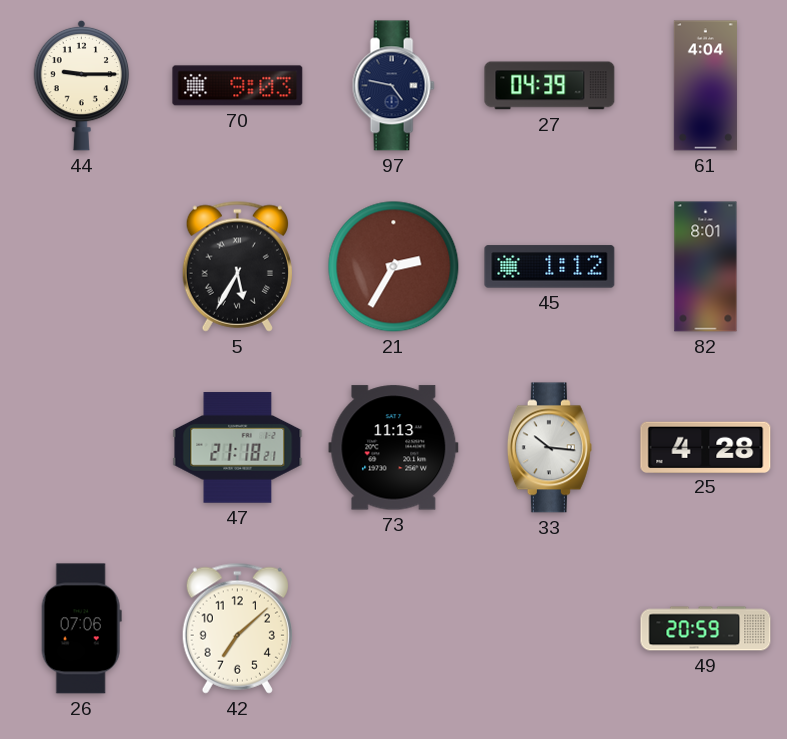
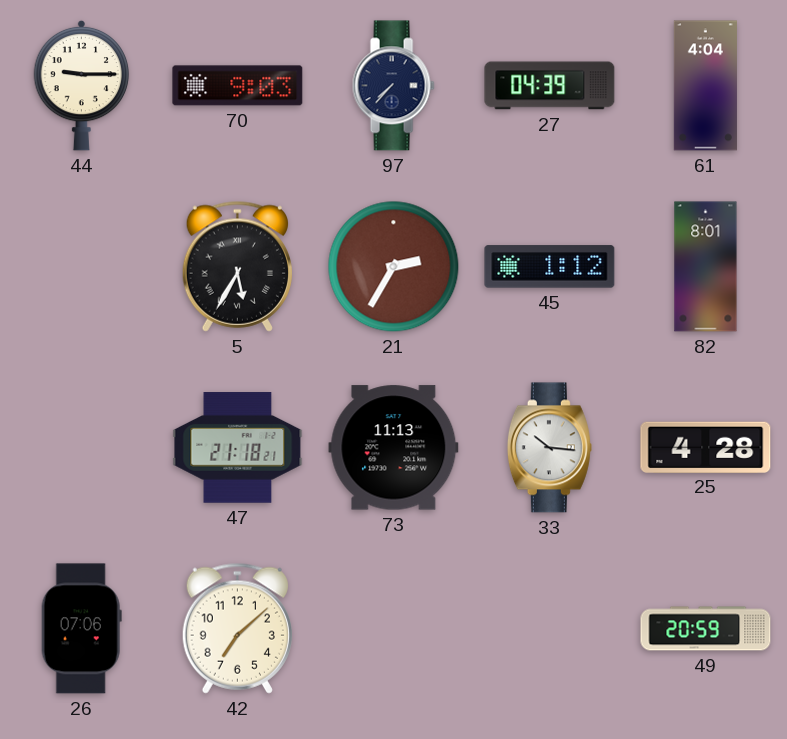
97: 4:47 -> 7:37 (393, 86)
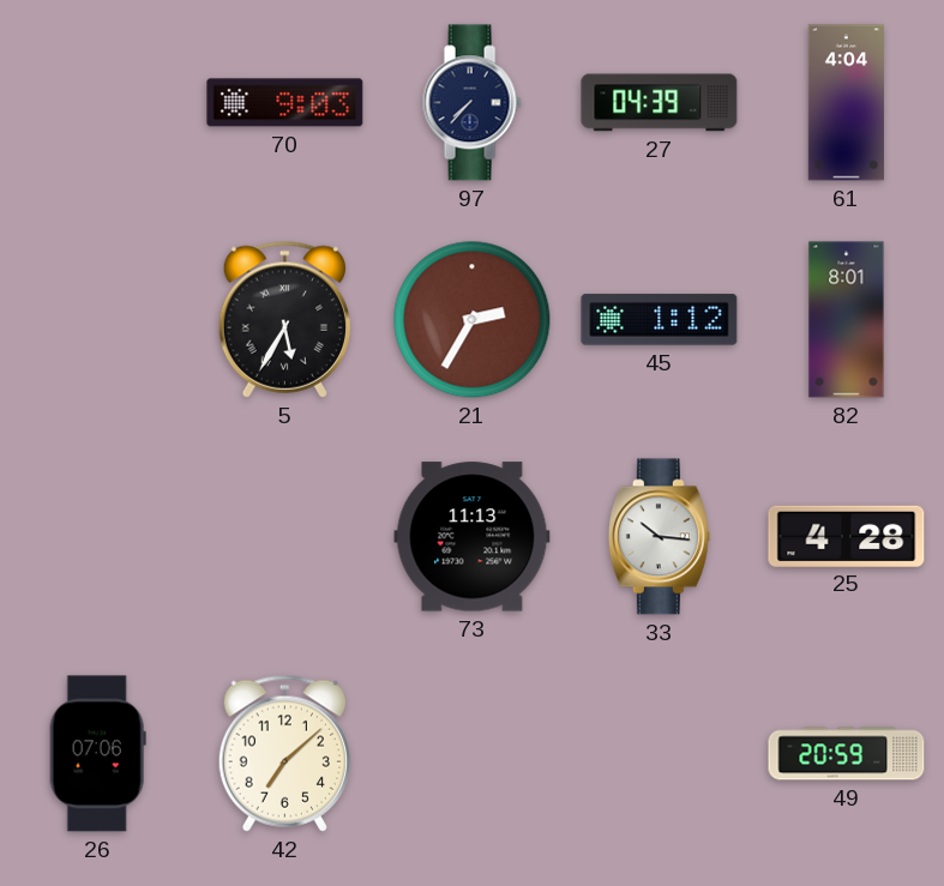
44: 9:15 -> none (82, 85)
47: 21:18 -> none (238, 448)
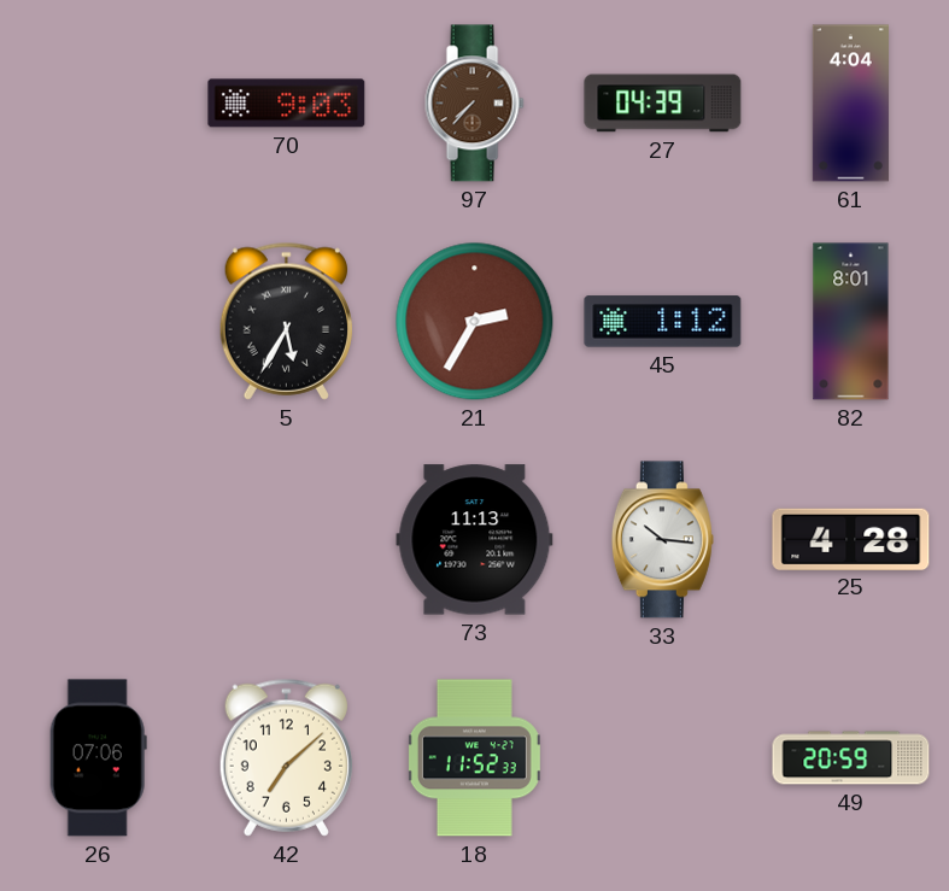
97 dial: navy -> brown (474, 104)
18: none -> 11:52 (474, 758)
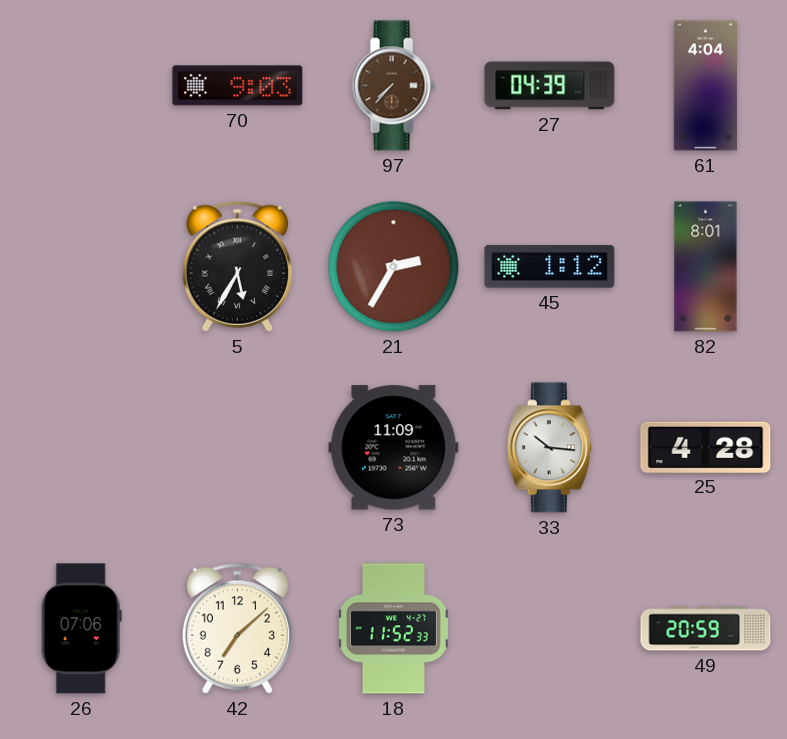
73: 11:13 -> 11:09 (394, 448)
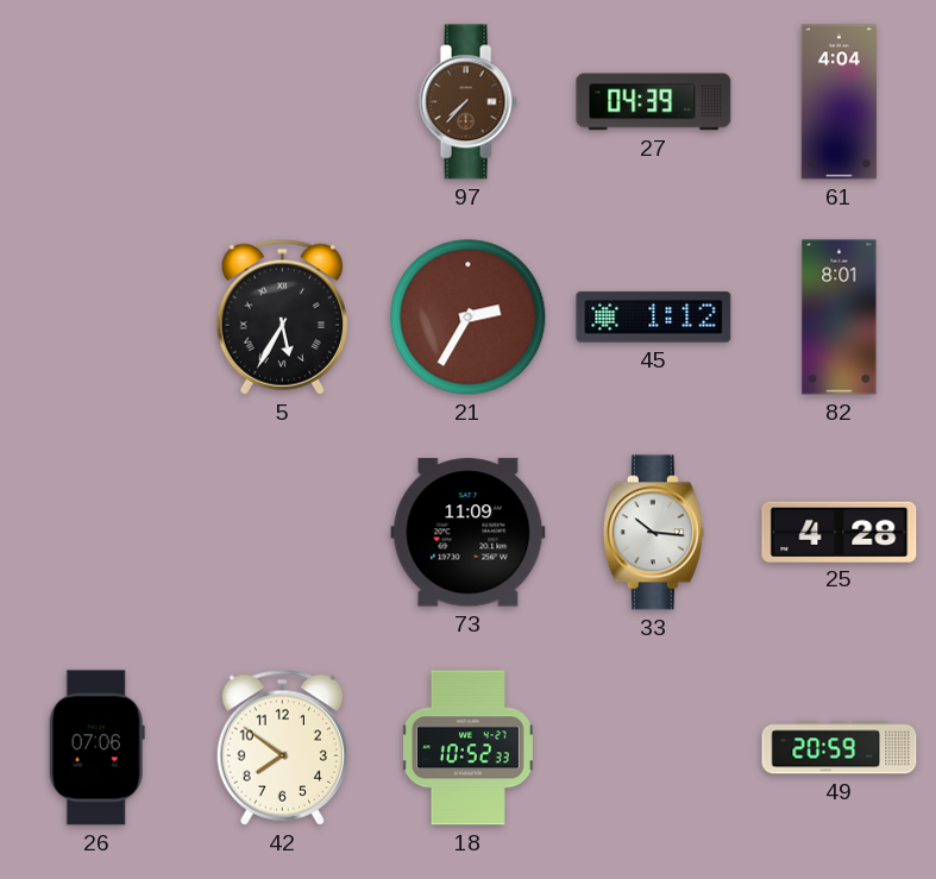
70: 9:03 -> none (238, 86)
42: 7:08 -> 7:51 (282, 747)
18: 11:52 -> 10:52 (467, 748)
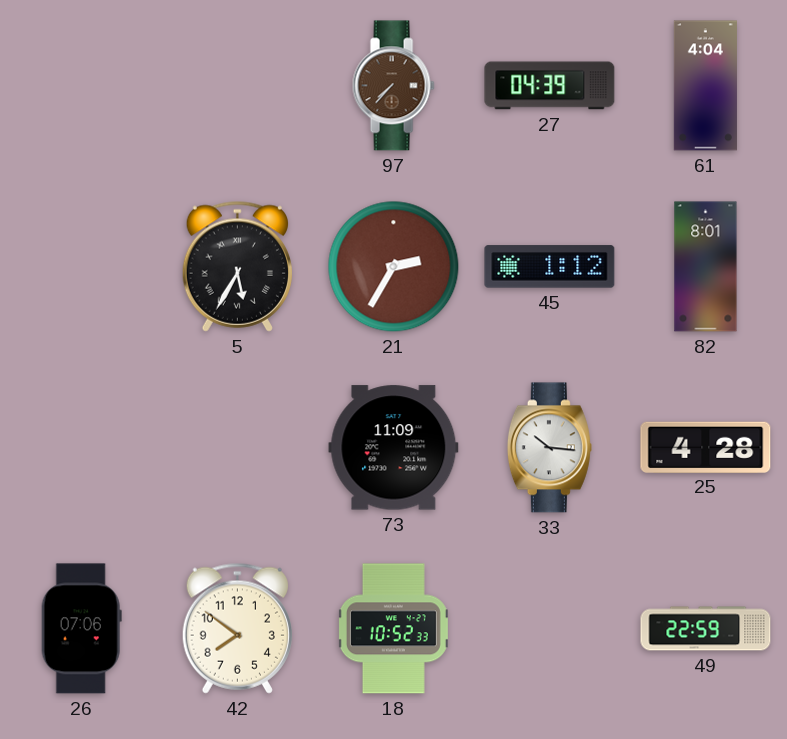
49: 20:59 -> 22:59 (706, 629)
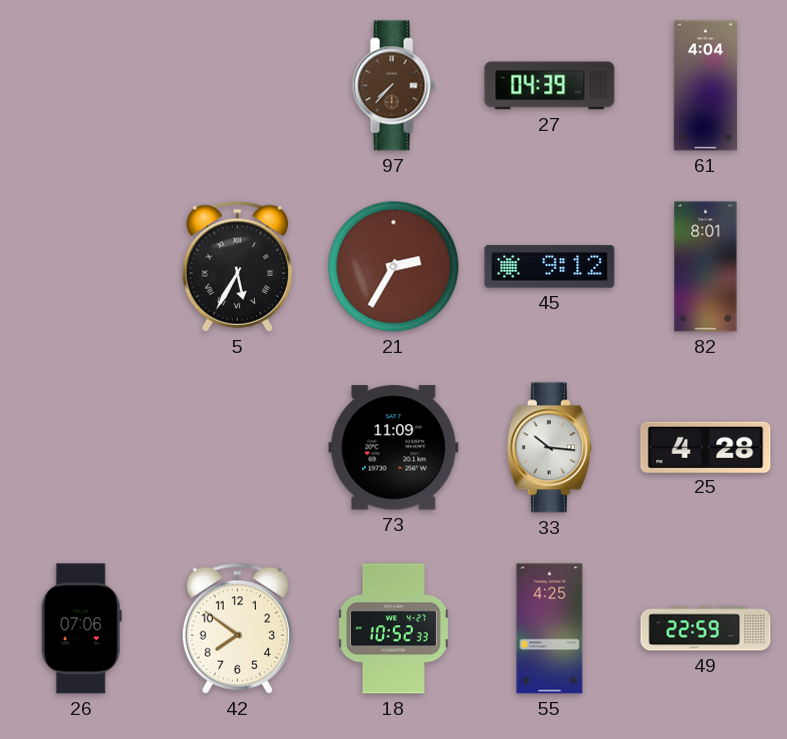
45: 1:12 -> 9:12 (550, 267)
55: none -> 4:25 (550, 629)
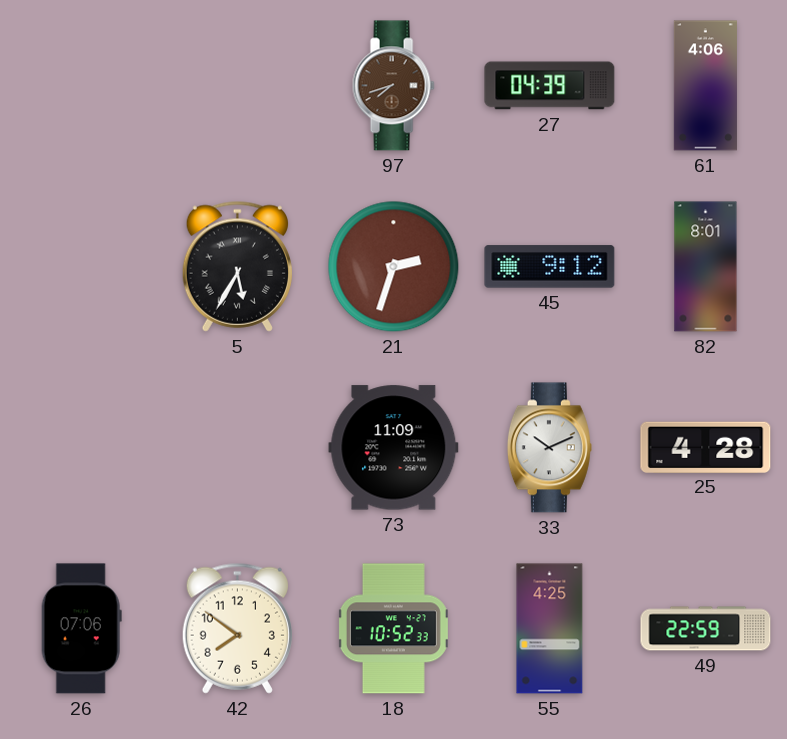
97: 7:37 -> 7:42 (393, 86)
61: 4:04 -> 4:06 (705, 86)
21: 2:35 -> 2:33 (394, 267)
33: 10:16 -> 10:11 (549, 448)
